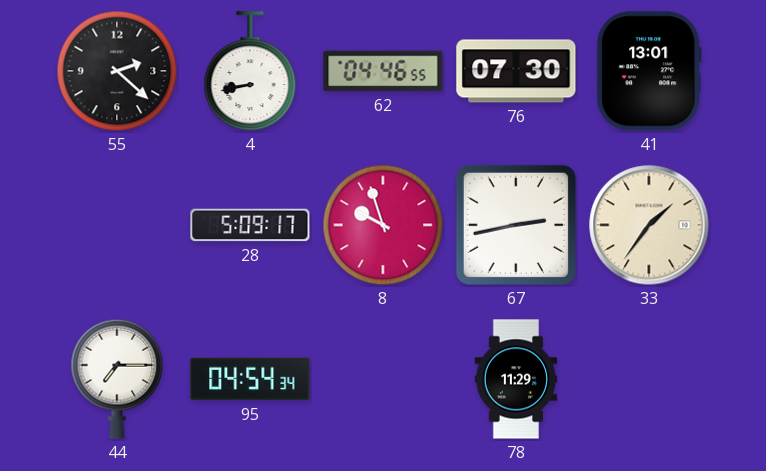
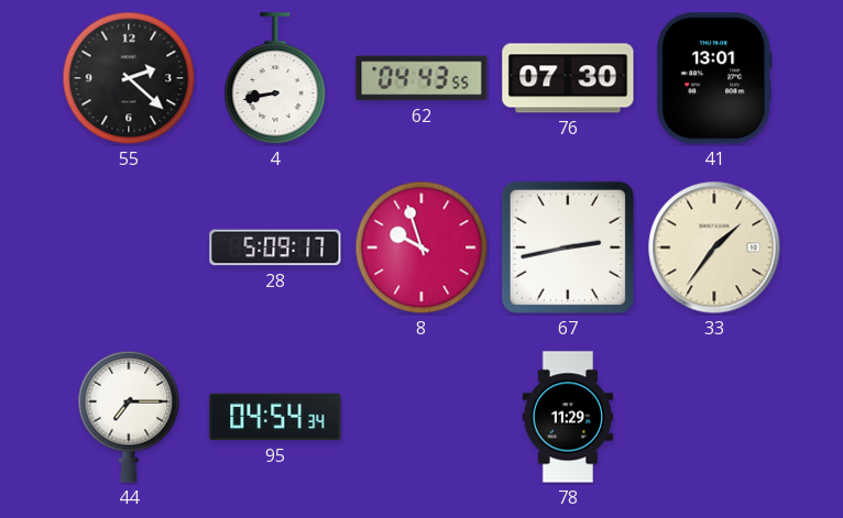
62: 04:46 -> 04:43 (421, 78)
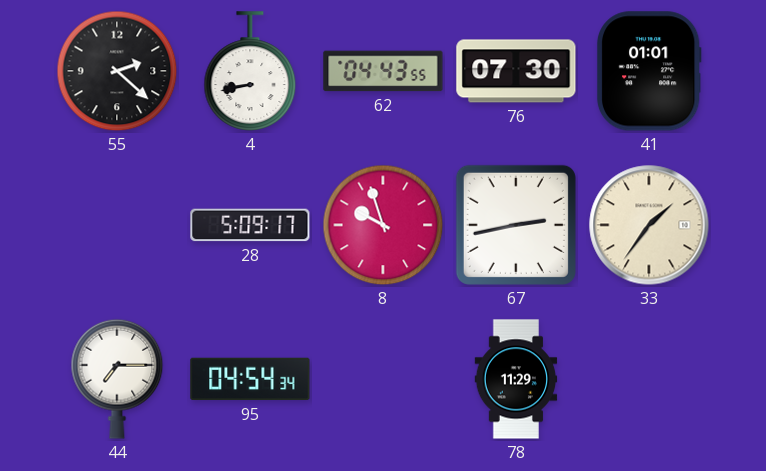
41: 13:01 -> 01:01 (649, 71)
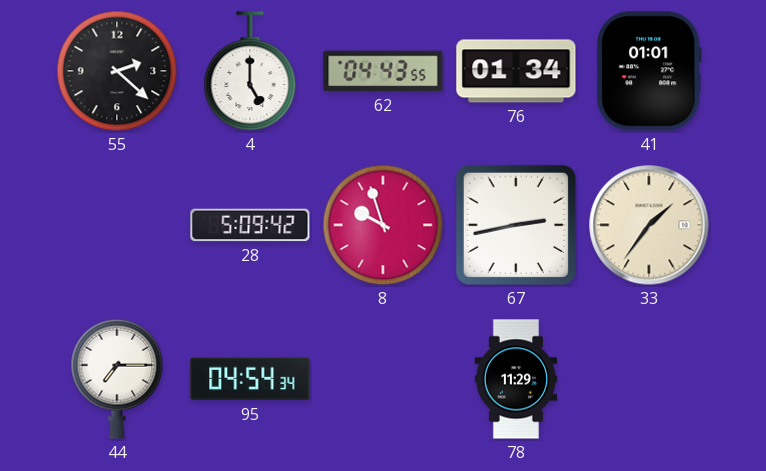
4: 8:43 -> 5:00 (250, 71)
76: 07:30 -> 01:34 (516, 71)
28: 5:09:17 -> 5:09:42 (250, 225)
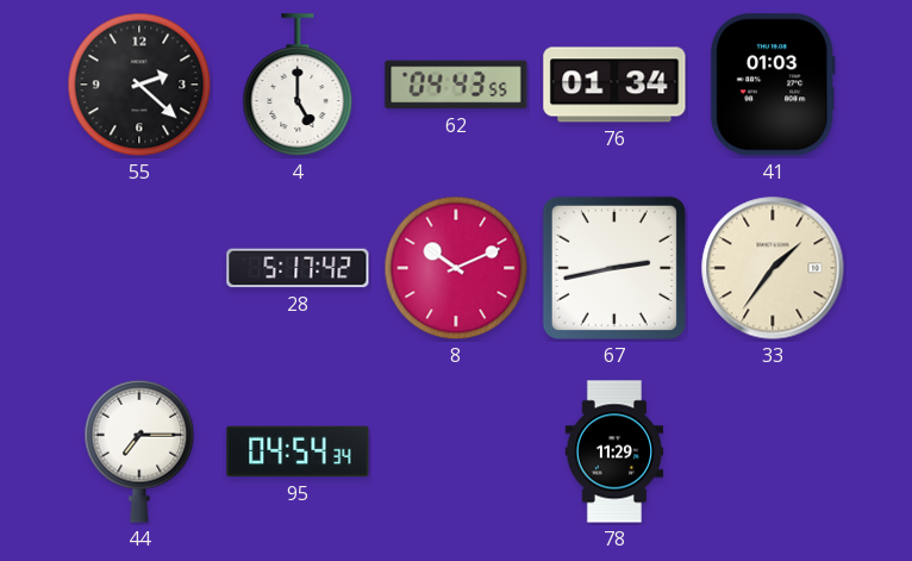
41: 01:01 -> 01:03 (773, 85)
28: 5:09 -> 5:17 (298, 268)
8: 9:57 -> 10:11 (456, 268)
